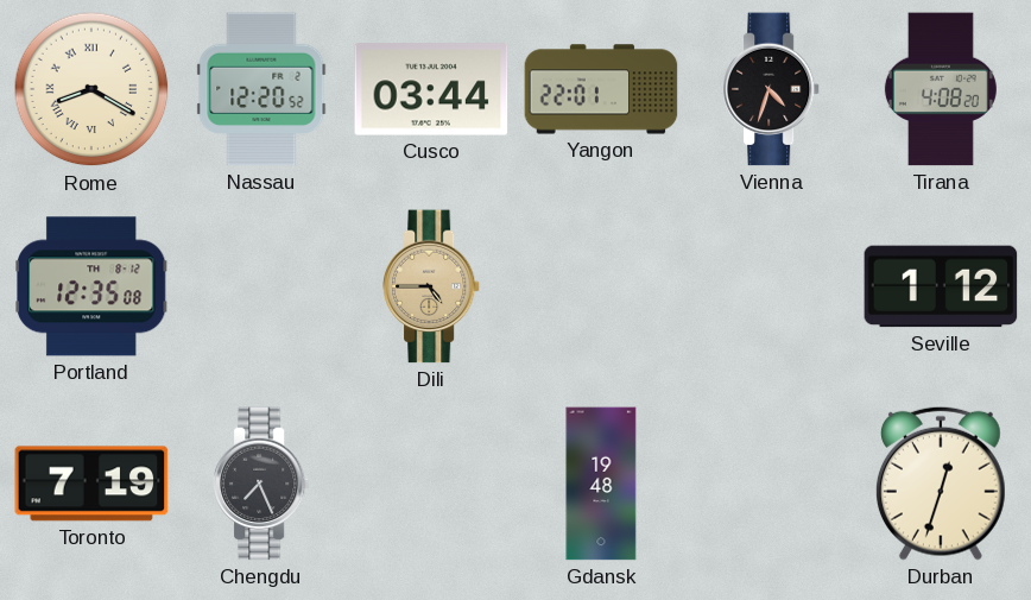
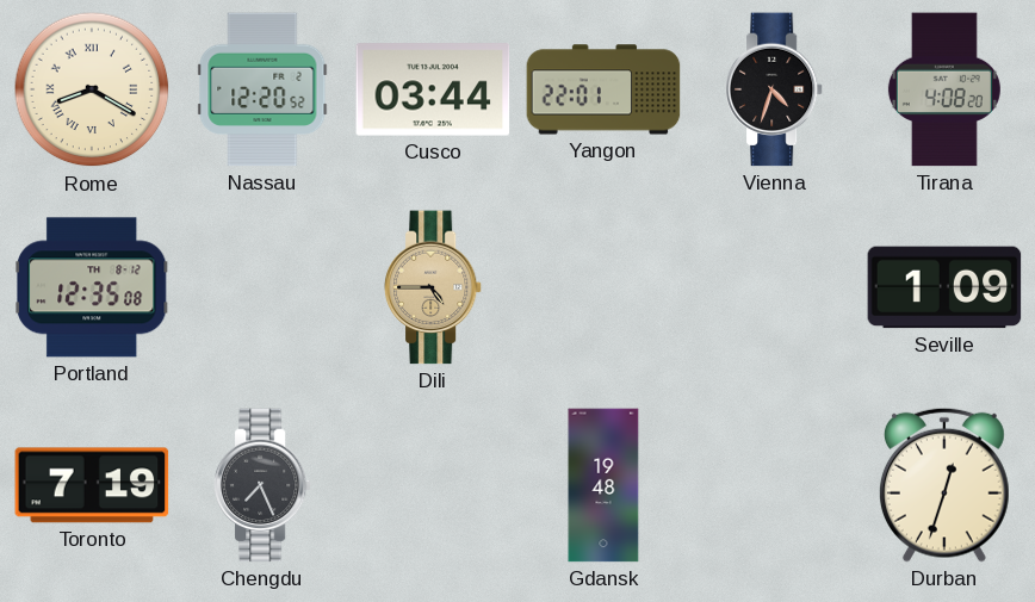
Seville: 1:12 -> 1:09 (944, 287)
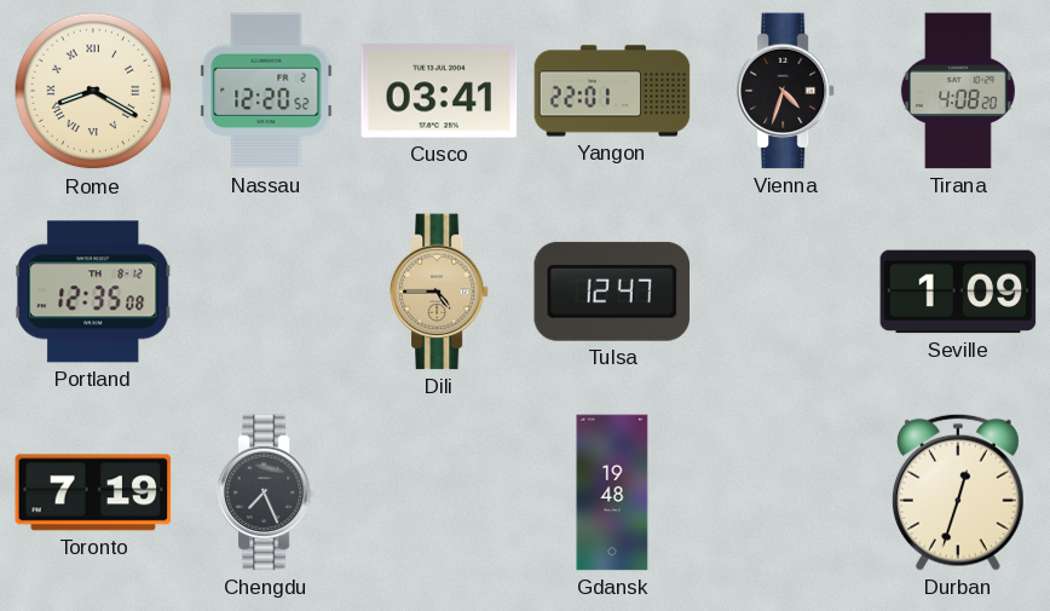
Cusco: 03:44 -> 03:41 (439, 91)
Tulsa: none -> 12:47 (612, 292)
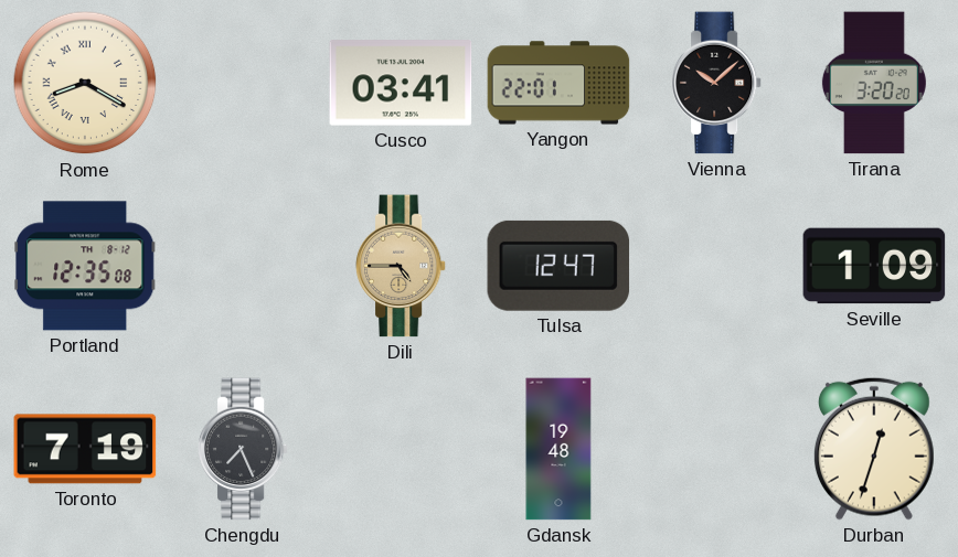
Nassau: 12:20 -> none (266, 91)
Vienna: 4:33 -> 10:08 (716, 83)
Tirana: 4:08 -> 3:20 (874, 83)
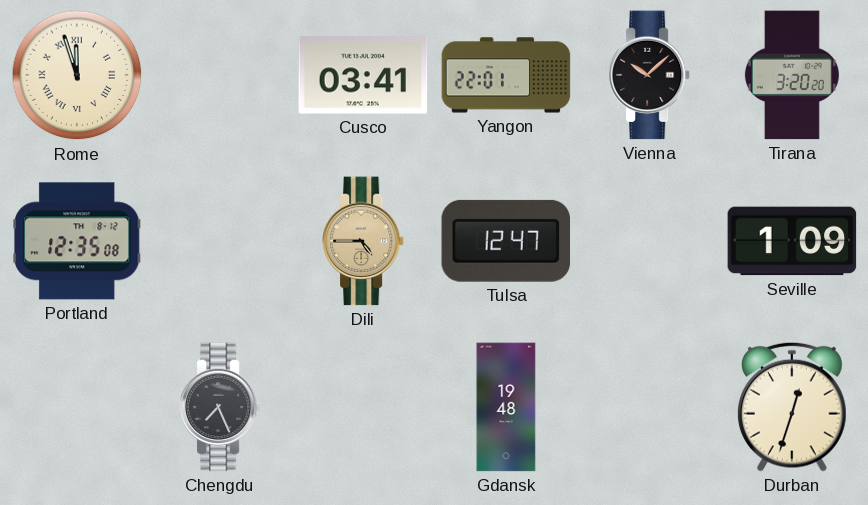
Rome: 8:20 -> 11:57 (77, 75)
Toronto: 7:19 -> none (85, 449)
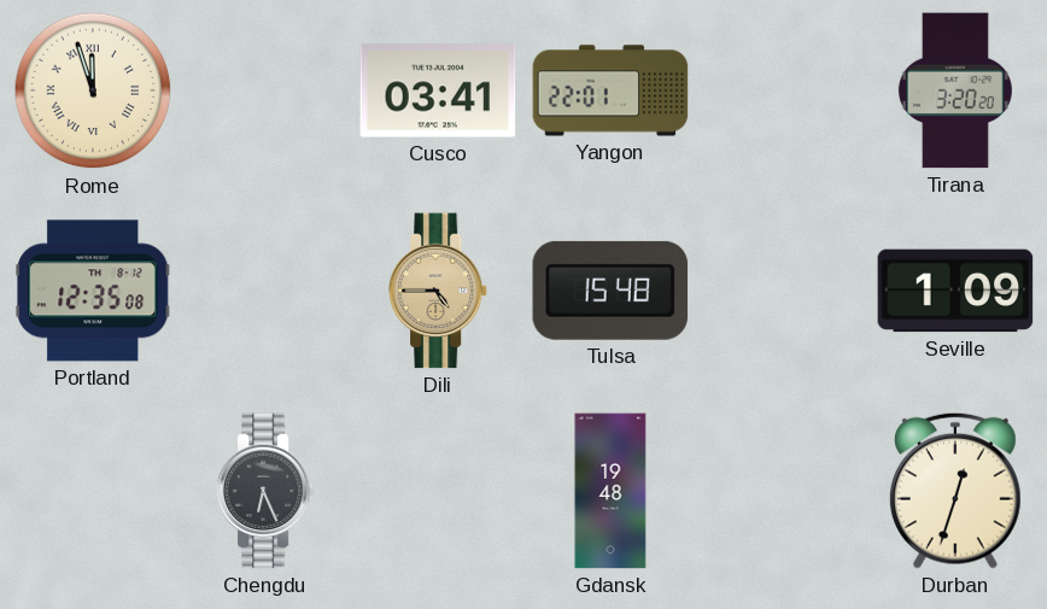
Vienna: 10:08 -> none (649, 75)
Tulsa: 12:47 -> 15:48 (610, 291)
Chengdu: 7:26 -> 6:26 (265, 491)
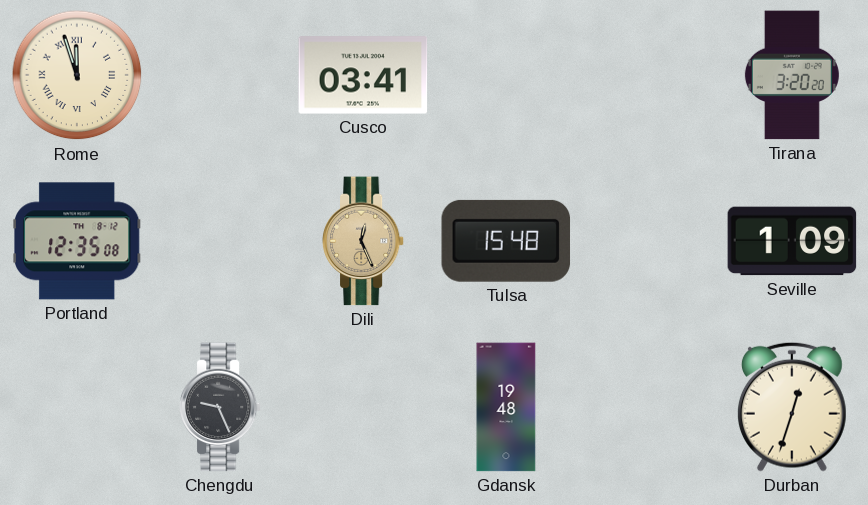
Yangon: 22:01 -> none (610, 90)
Dili: 4:45 -> 12:26 (363, 241)
Chengdu: 6:26 -> 9:26 (220, 407)
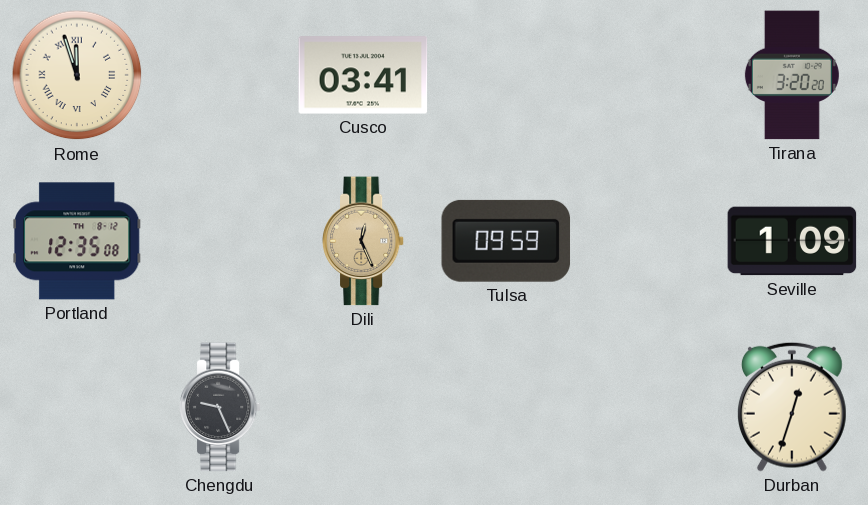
Tulsa: 15:48 -> 09:59 (506, 241)
Gdansk: 19:48 -> none (506, 407)
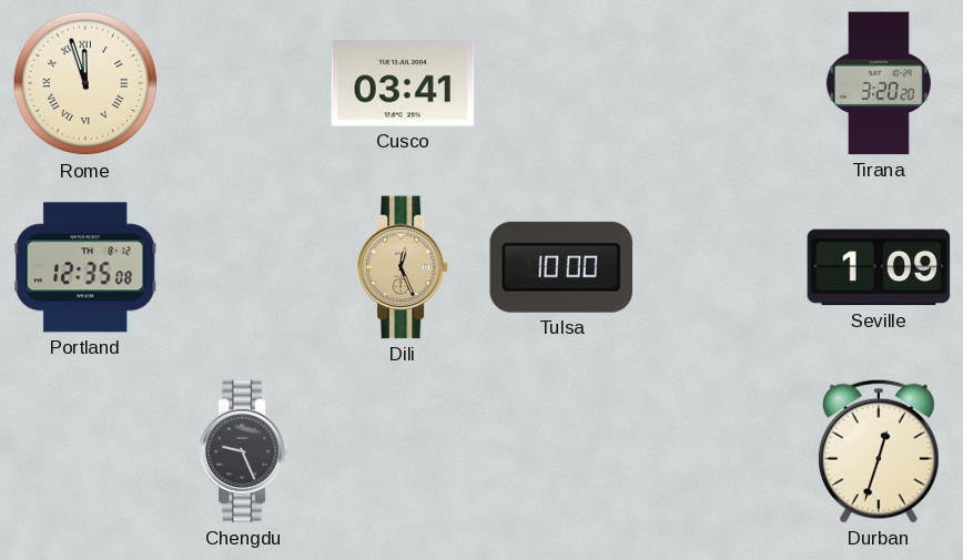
Tulsa: 09:59 -> 10:00 (561, 267)
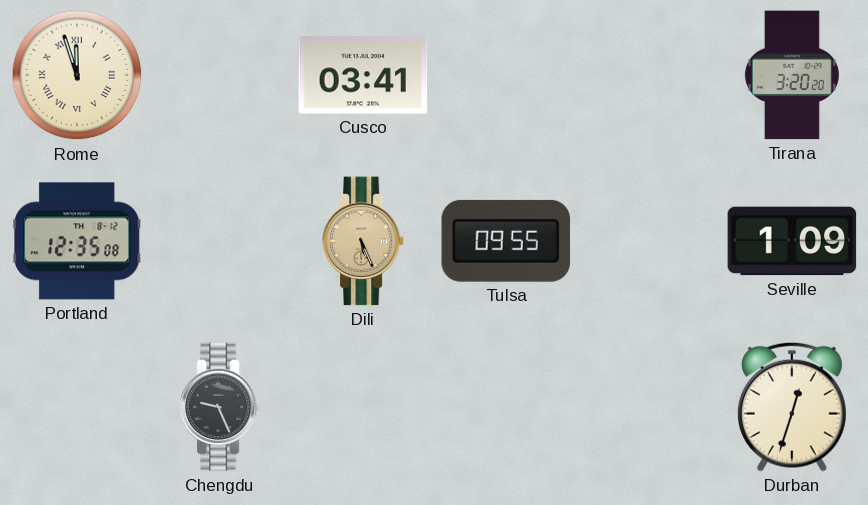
Dili: 12:26 -> 5:26 (363, 241)
Tulsa: 10:00 -> 09:55 (506, 241)
